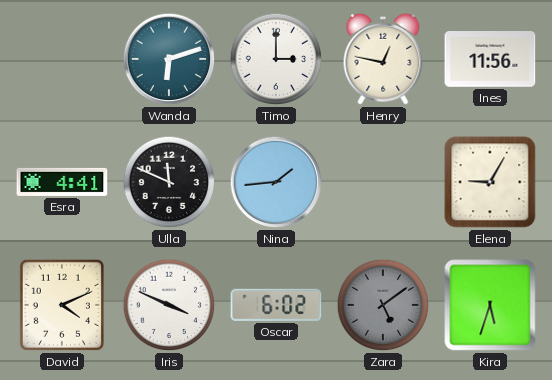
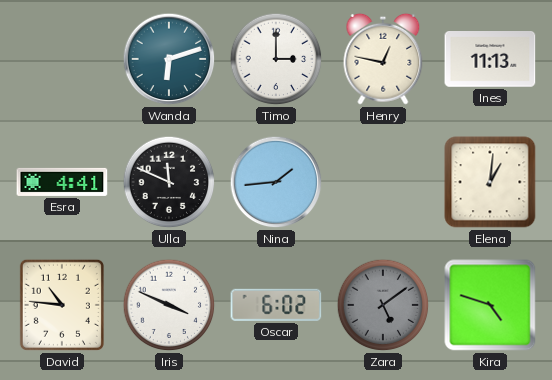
Ines: 11:56 -> 11:13 (490, 60)
Elena: 9:05 -> 1:01 (490, 182)
David: 4:11 -> 10:46 (62, 305)
Kira: 5:33 -> 4:48 (490, 305)
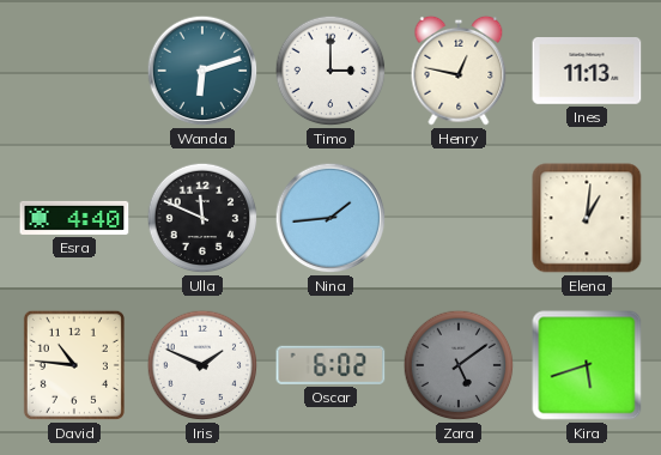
Esra: 4:41 -> 4:40 (74, 218)
Iris: 3:49 -> 1:49 (202, 365)
Kira: 4:48 -> 5:42 (587, 365)
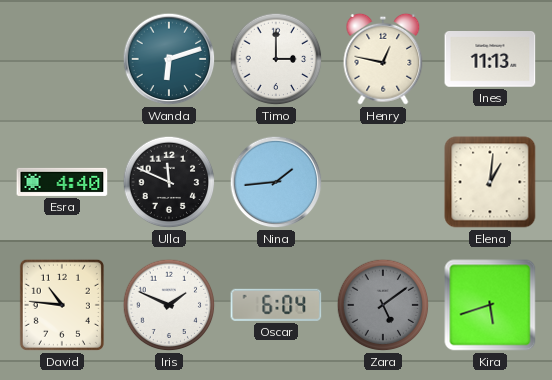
Oscar: 6:02 -> 6:04 (276, 305)
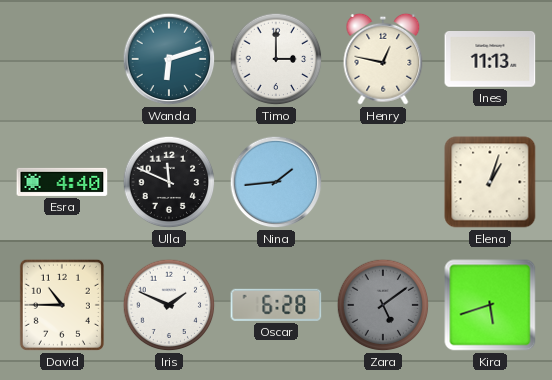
Elena: 1:01 -> 1:03 (490, 182)
David: 10:46 -> 10:45 (62, 305)
Oscar: 6:04 -> 6:28 (276, 305)
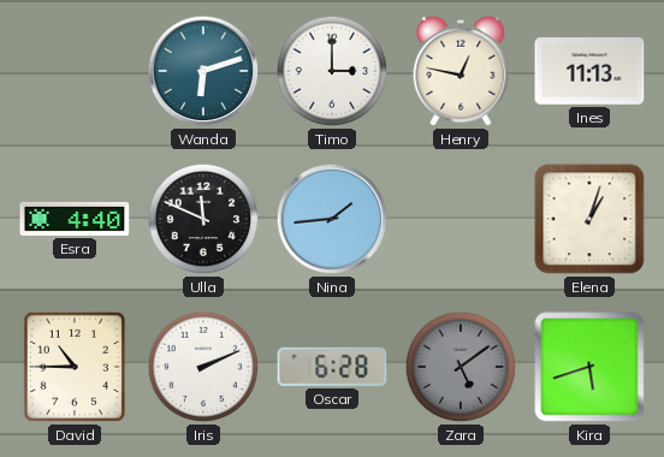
Iris: 1:49 -> 2:11 (203, 367)
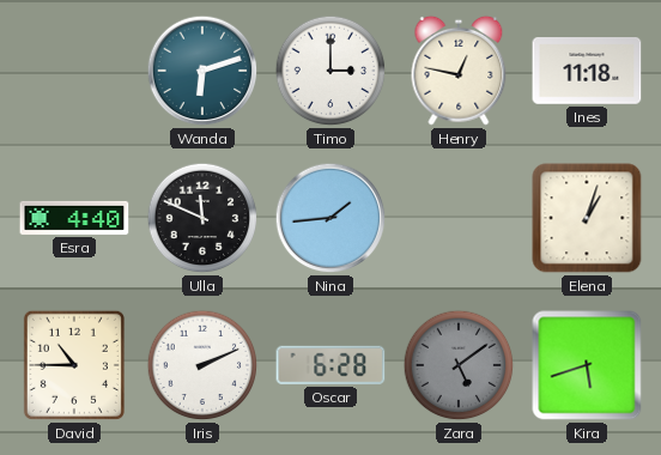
Ines: 11:13 -> 11:18 (587, 72)
